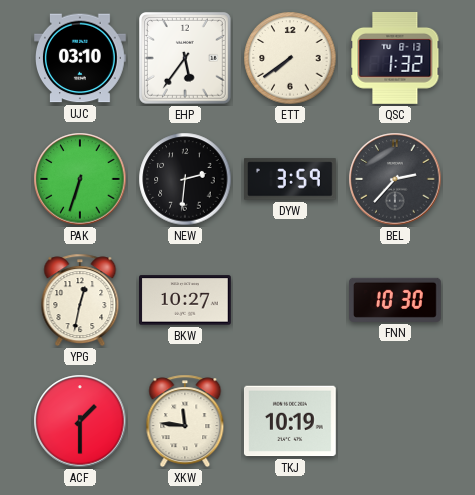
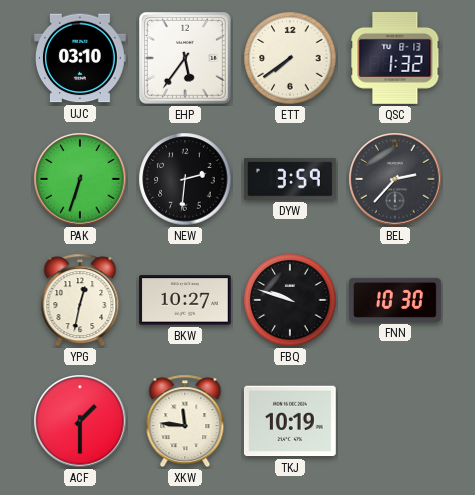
FBQ: none -> 9:48 (290, 300)
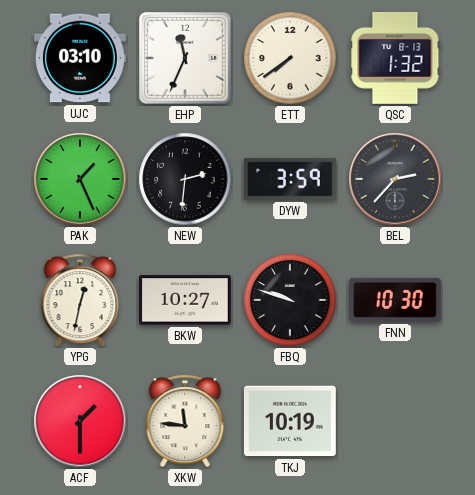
EHP: 5:36 -> 11:34 (186, 59)
PAK: 6:33 -> 1:26 (80, 179)
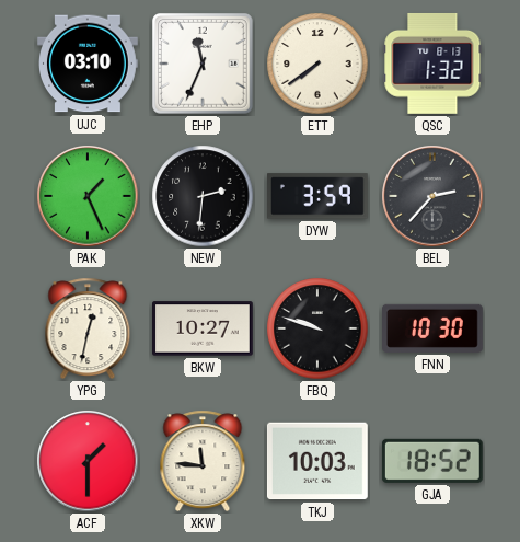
TKJ: 10:19 -> 10:03 (317, 461)
GJA: none -> 18:52 (432, 461)
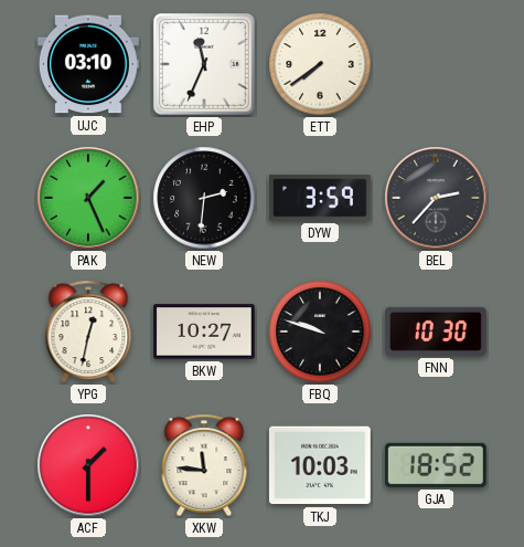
QSC: 1:32 -> none (432, 64)
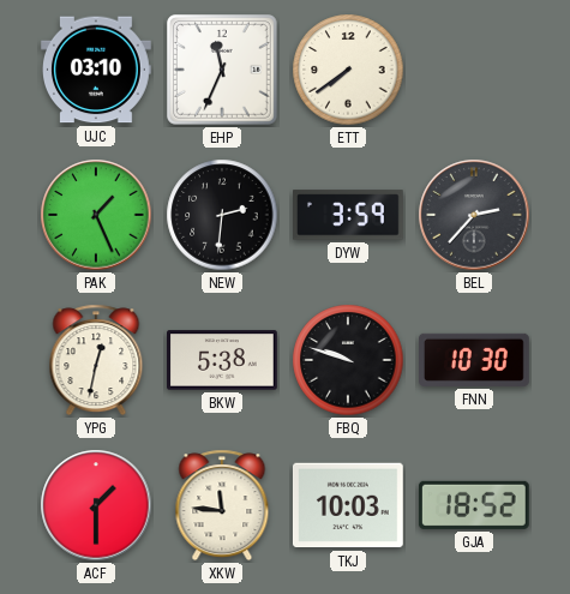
BKW: 10:27 -> 5:38 (223, 360)
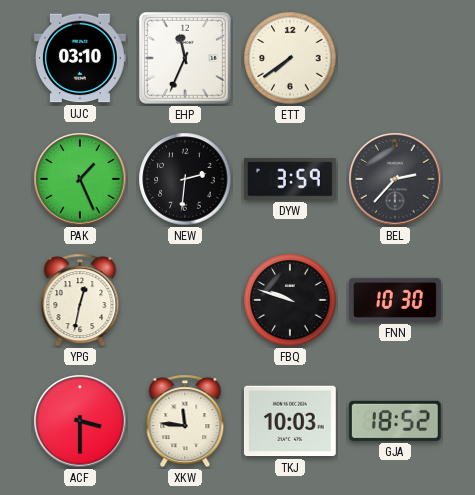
BKW: 5:38 -> none (223, 360)
ACF: 1:30 -> 3:30 (80, 421)
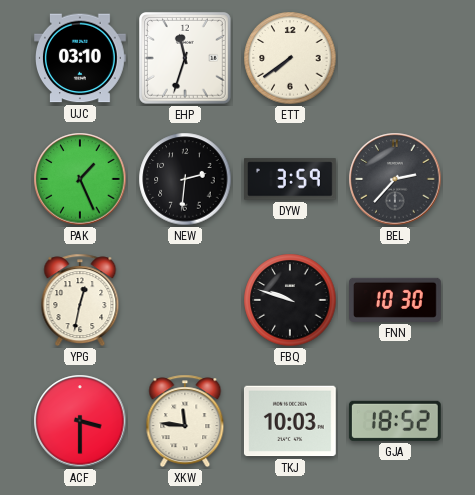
EHP: 11:34 -> 11:33 (186, 59)
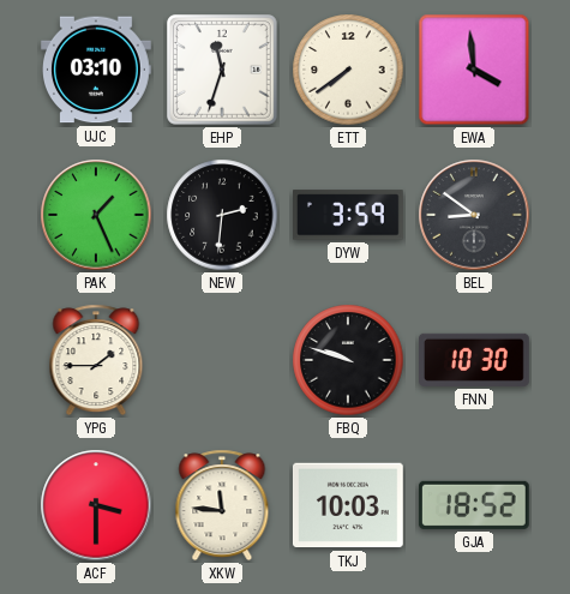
EWA: none -> 3:59 (474, 70)
BEL: 2:37 -> 8:51 (474, 215)
YPG: 12:32 -> 1:45 (96, 360)
